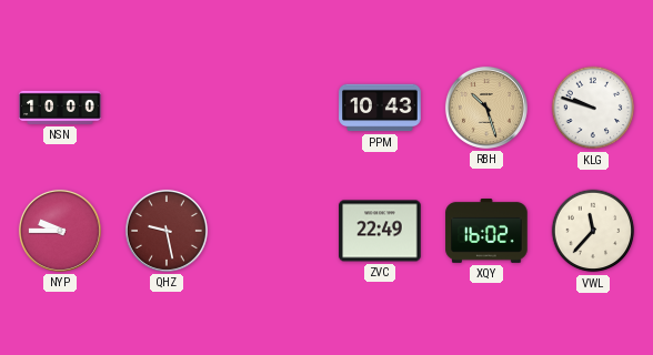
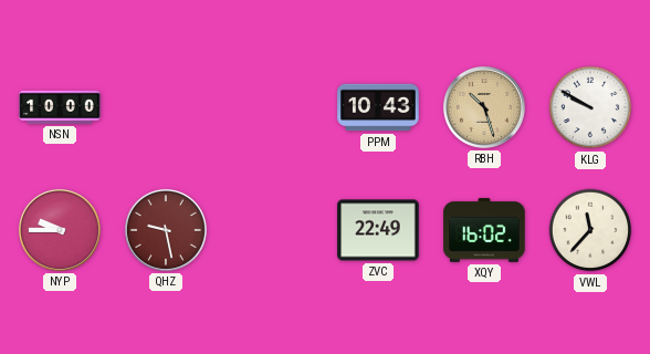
KLG: 9:48 -> 9:50 (590, 107)
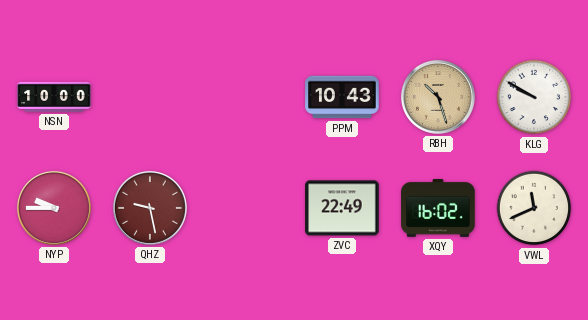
VWL: 11:37 -> 11:41 (534, 208)
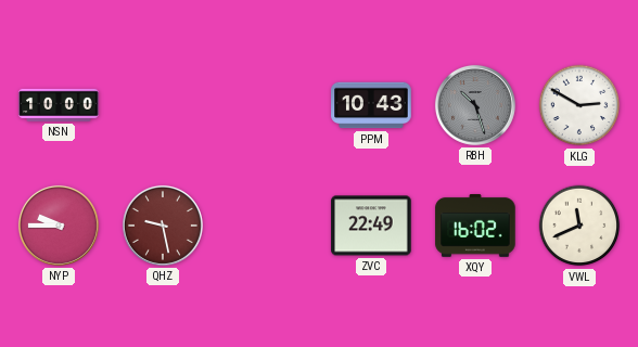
RBH dial: champagne -> grey (475, 105)
KLG: 9:50 -> 2:50 (579, 105)
